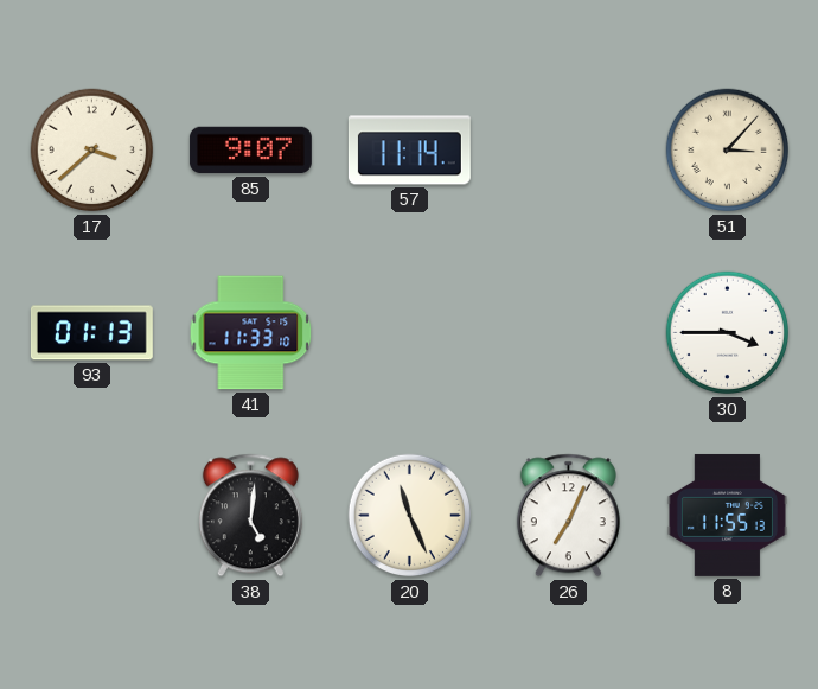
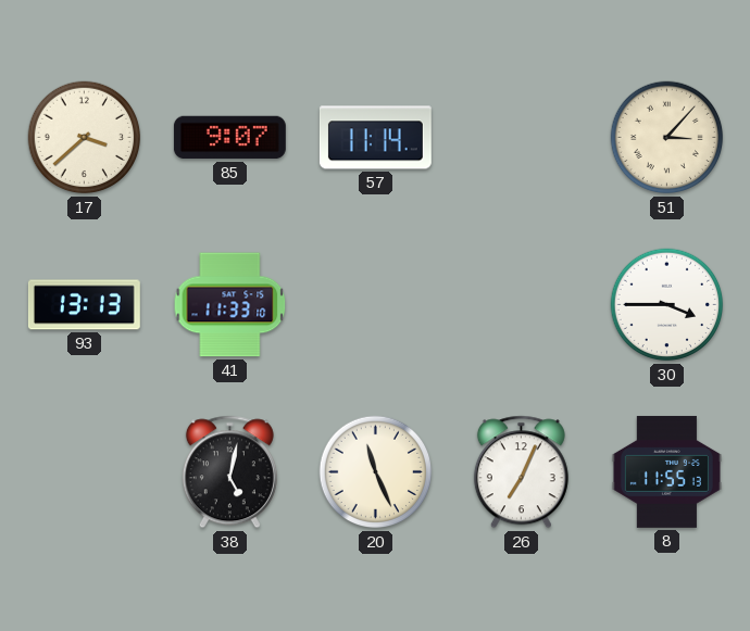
93: 01:13 -> 13:13 (84, 305)
38: 5:01 -> 5:02 (229, 472)
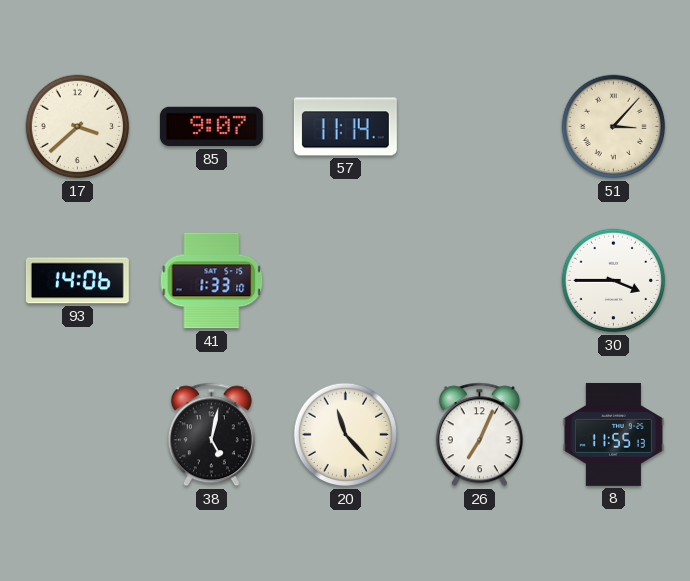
93: 13:13 -> 14:06 (77, 281)
41: 11:33 -> 1:33 (212, 281)
20: 11:26 -> 11:23 (346, 435)
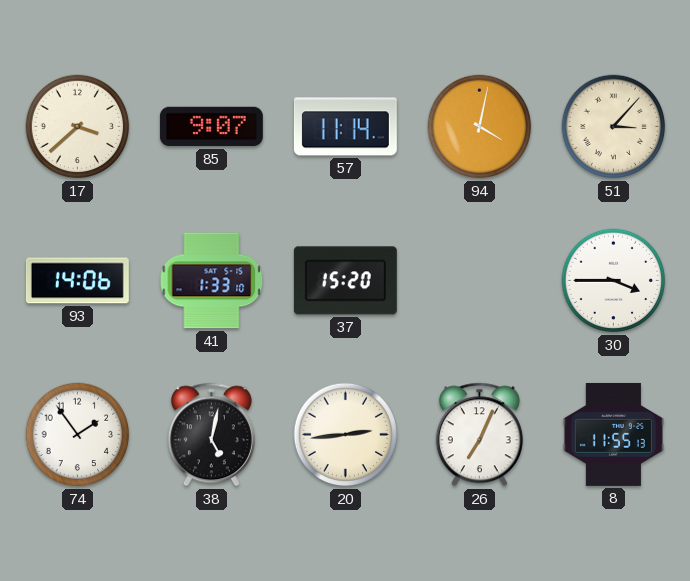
94: none -> 4:02 (480, 127)
37: none -> 15:20 (345, 281)
74: none -> 1:54 (78, 435)
20: 11:23 -> 2:44 (346, 435)
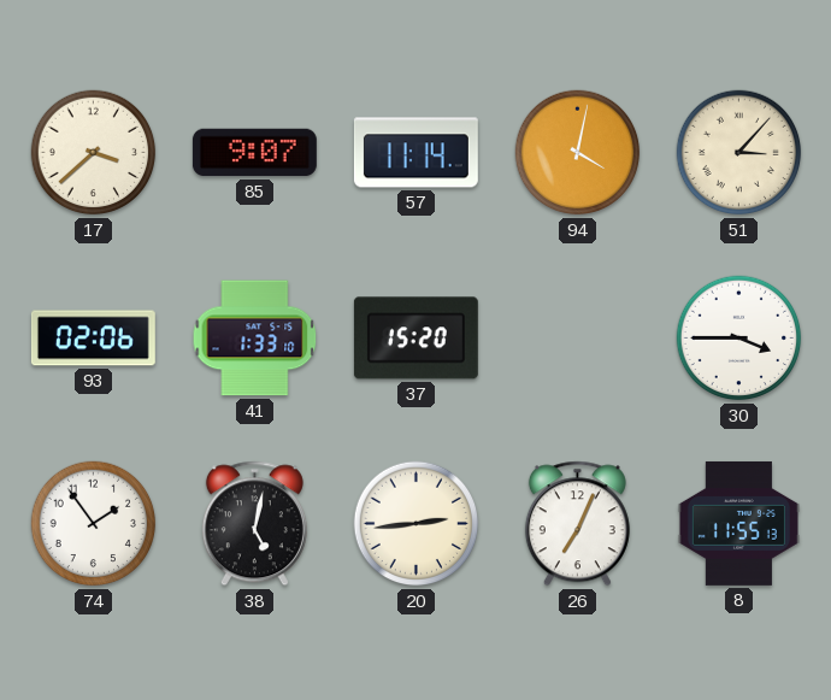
93: 14:06 -> 02:06 (93, 339)
